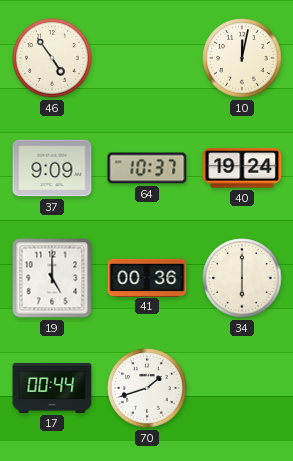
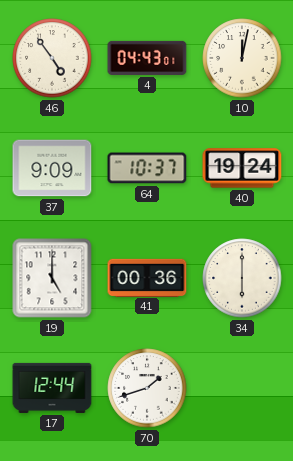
4: none -> 04:43 (147, 58)
17: 00:44 -> 12:44 (52, 388)
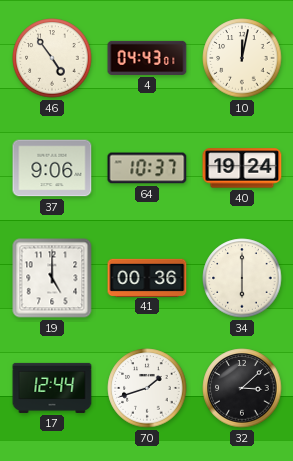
37: 9:09 -> 9:06 (52, 168)
32: none -> 3:08 (242, 388)
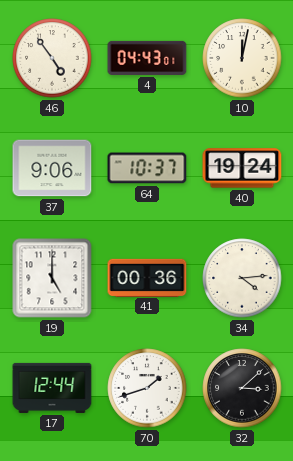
34: 6:00 -> 4:14 (242, 278)
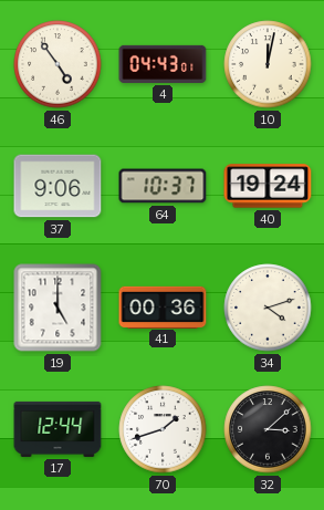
34: 4:14 -> 4:12 (268, 308)
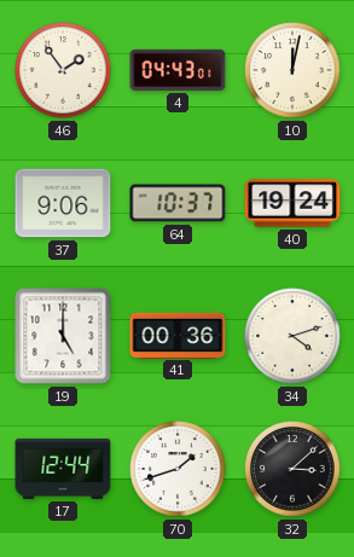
46: 4:54 -> 1:54 (63, 70)
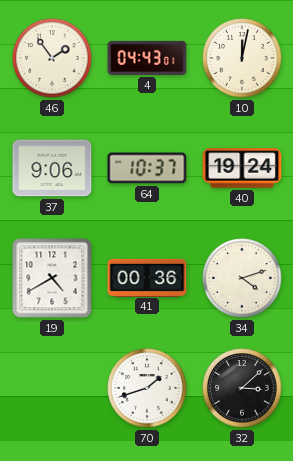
19: 5:00 -> 4:40 (52, 278)
17: 12:44 -> none (63, 469)
